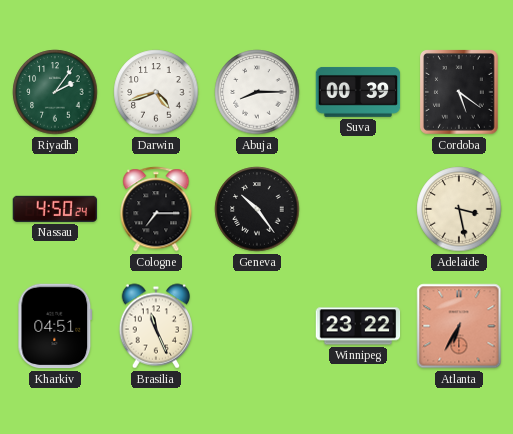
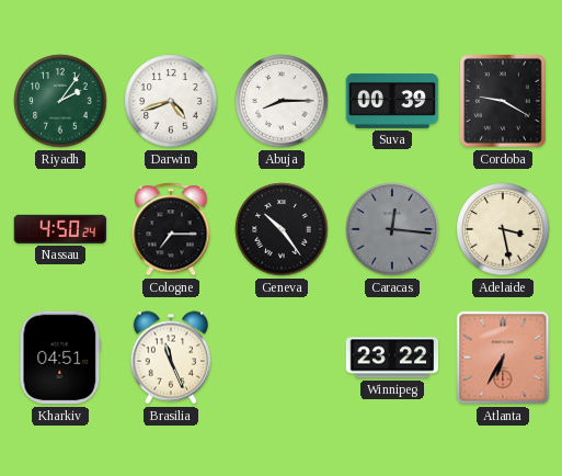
Cordoba: 5:21 -> 9:20 (504, 102)
Caracas: none -> 12:16 (392, 229)
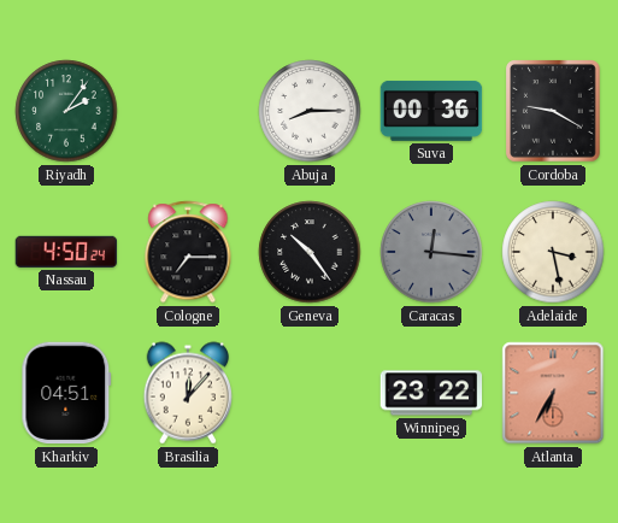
Darwin: 4:42 -> none (171, 101)
Suva: 00:39 -> 00:36 (431, 111)
Brasilia: 11:26 -> 12:07 (188, 393)
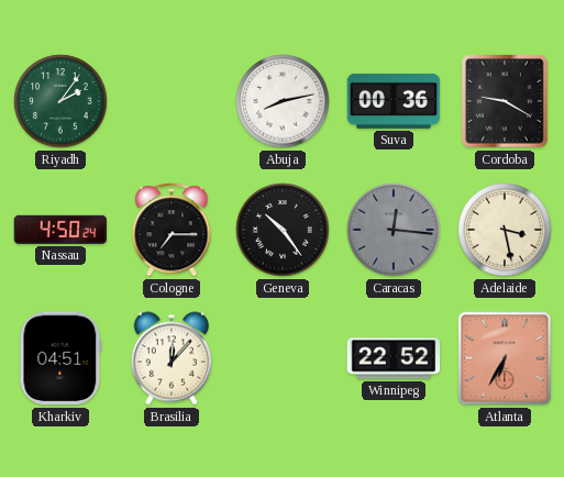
Abuja: 8:15 -> 8:13 (283, 101)
Winnipeg: 23:22 -> 22:52 (394, 358)
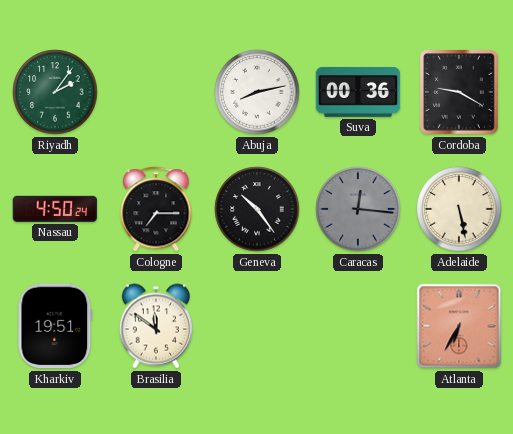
Adelaide: 3:28 -> 5:28 (459, 209)
Kharkiv: 04:51 -> 19:51 (55, 326)
Brasilia: 12:07 -> 11:51 (156, 326)
Winnipeg: 22:52 -> none (394, 358)
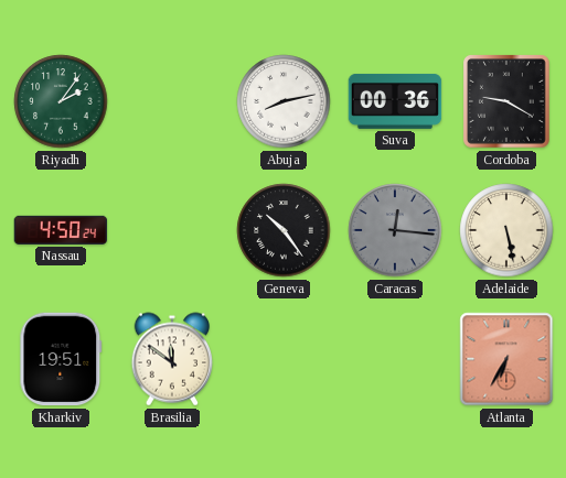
Cologne: 7:15 -> none (156, 209)
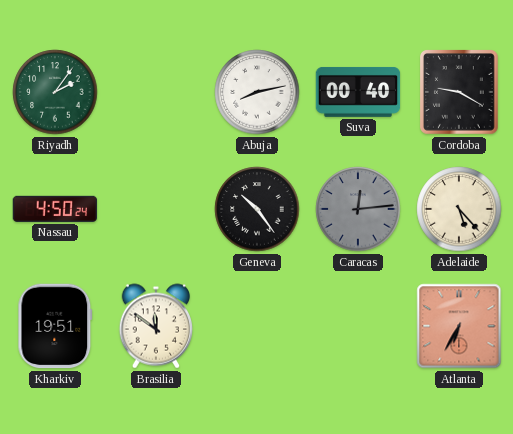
Suva: 00:36 -> 00:40 (358, 92)
Caracas: 12:16 -> 12:14 (358, 209)
Adelaide: 5:28 -> 5:23 (459, 209)
